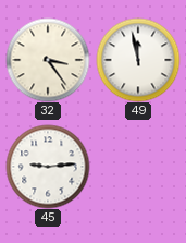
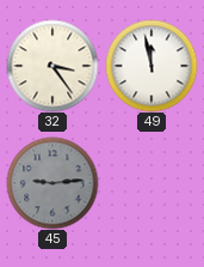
45 dial: white -> grey (52, 183)
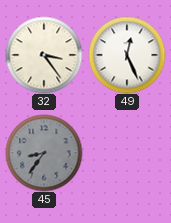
49: 11:58 -> 12:26 (127, 55)
45: 9:14 -> 8:36 (44, 153)
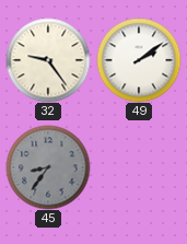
32: 3:24 -> 9:24 (48, 60)
49: 12:26 -> 2:09 (139, 60)
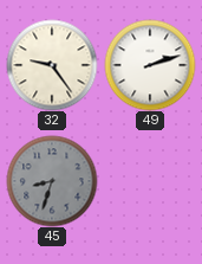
49: 2:09 -> 2:12 (150, 65)
45: 8:36 -> 8:33 (52, 181)
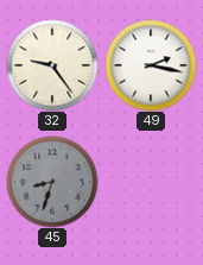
49: 2:12 -> 2:17 (151, 65)
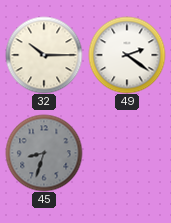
32: 9:24 -> 10:15 (44, 55)
49: 2:17 -> 2:21 (127, 55)
